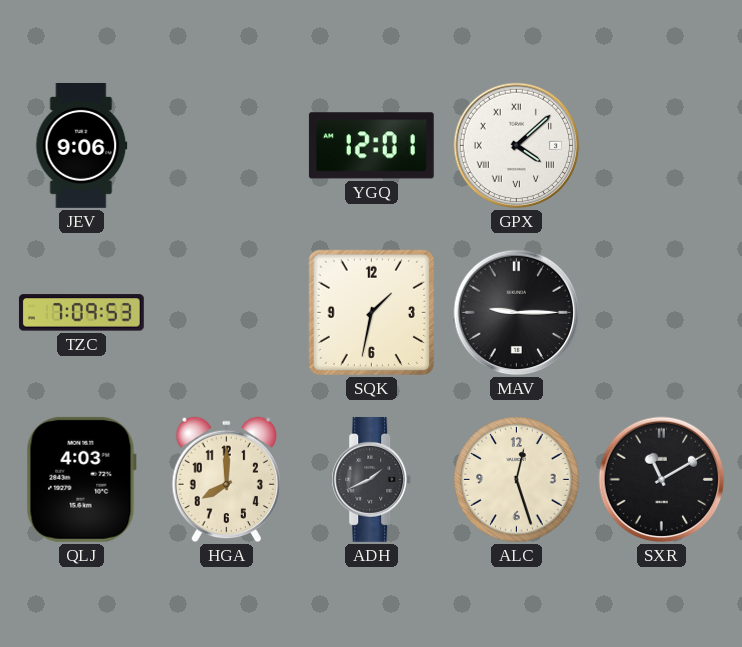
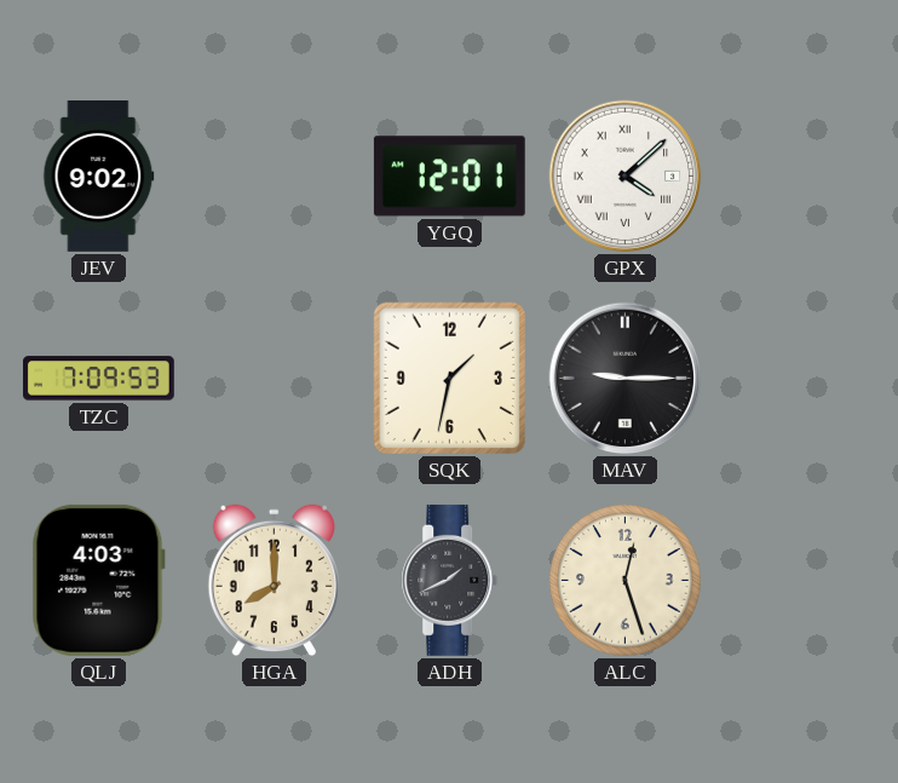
JEV: 9:06 -> 9:02 (99, 177)
SXR: 11:10 -> none (662, 480)
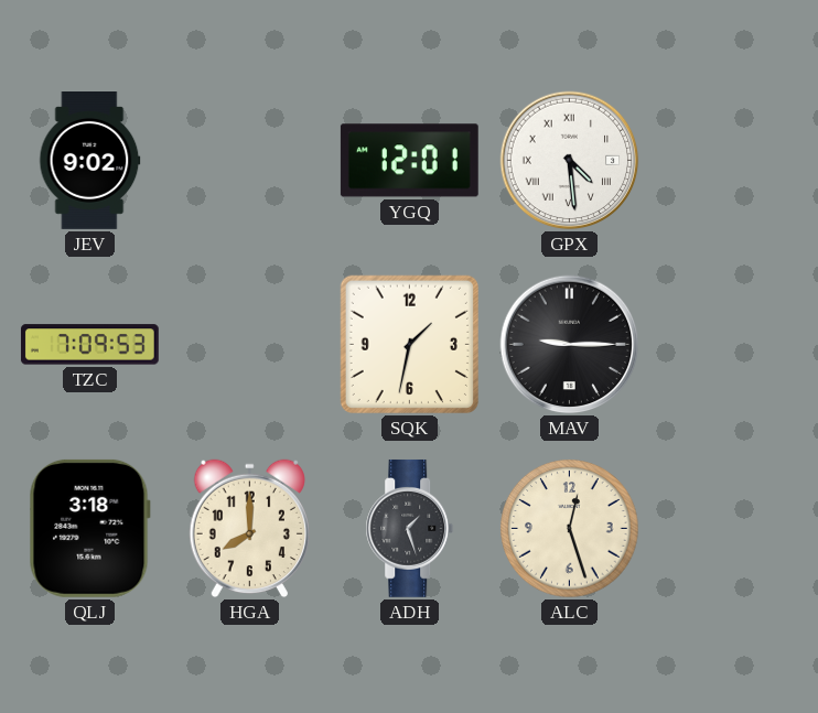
GPX: 4:08 -> 4:29 (570, 161)
QLJ: 4:03 -> 3:18 (89, 528)
ADH: 1:41 -> 1:27 (410, 528)
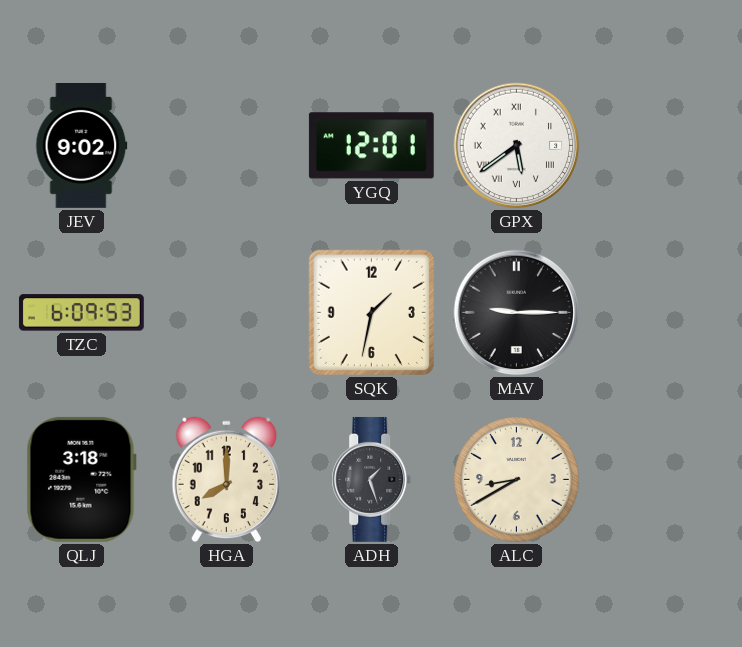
GPX: 4:29 -> 5:39 (517, 146)
TZC: 7:09 -> 6:09 (81, 313)
ALC: 12:27 -> 8:40 (517, 480)
